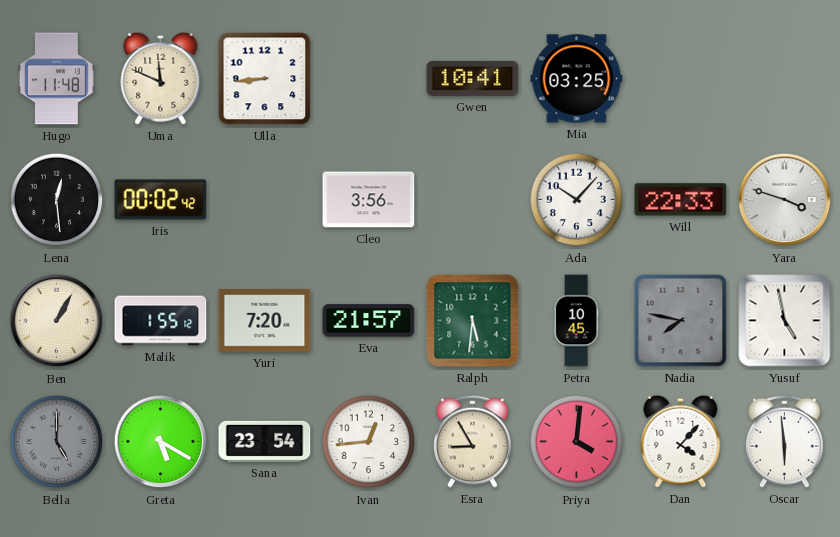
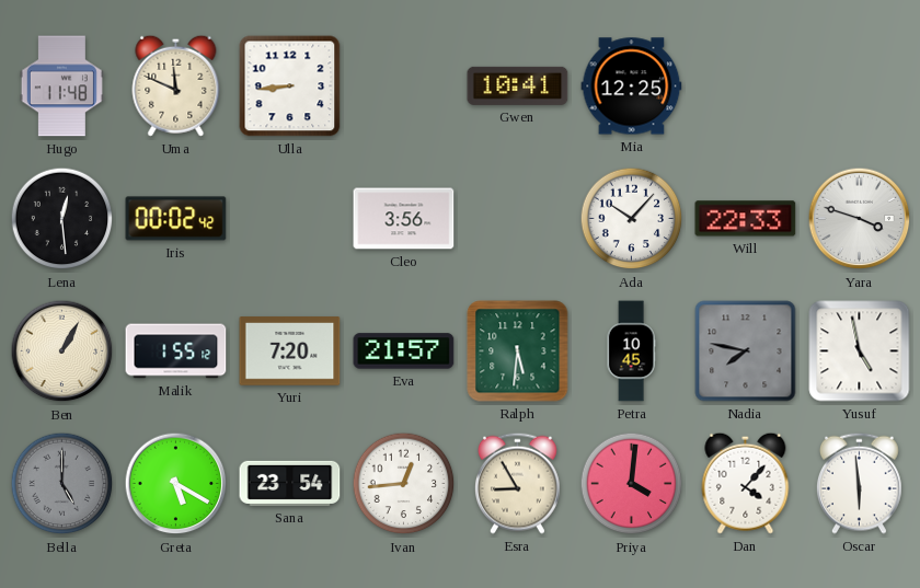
Mia: 03:25 -> 12:25 (632, 87)
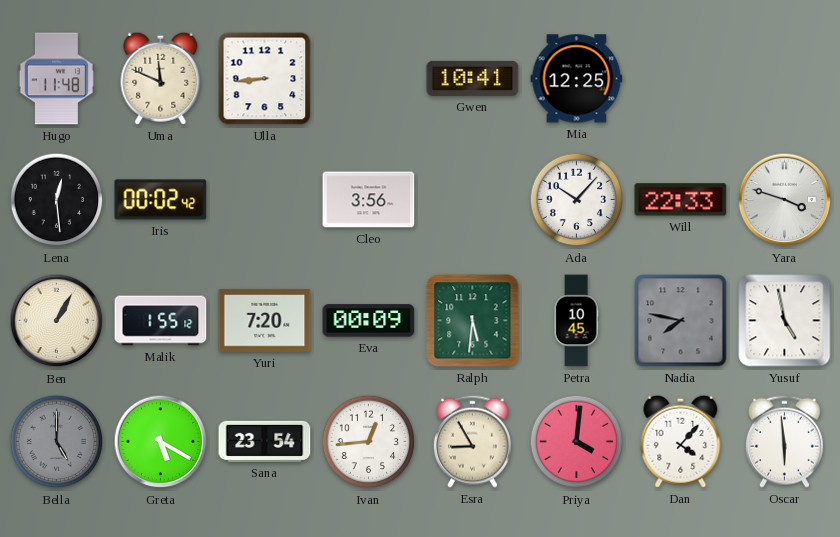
Eva: 21:57 -> 00:09 (369, 321)
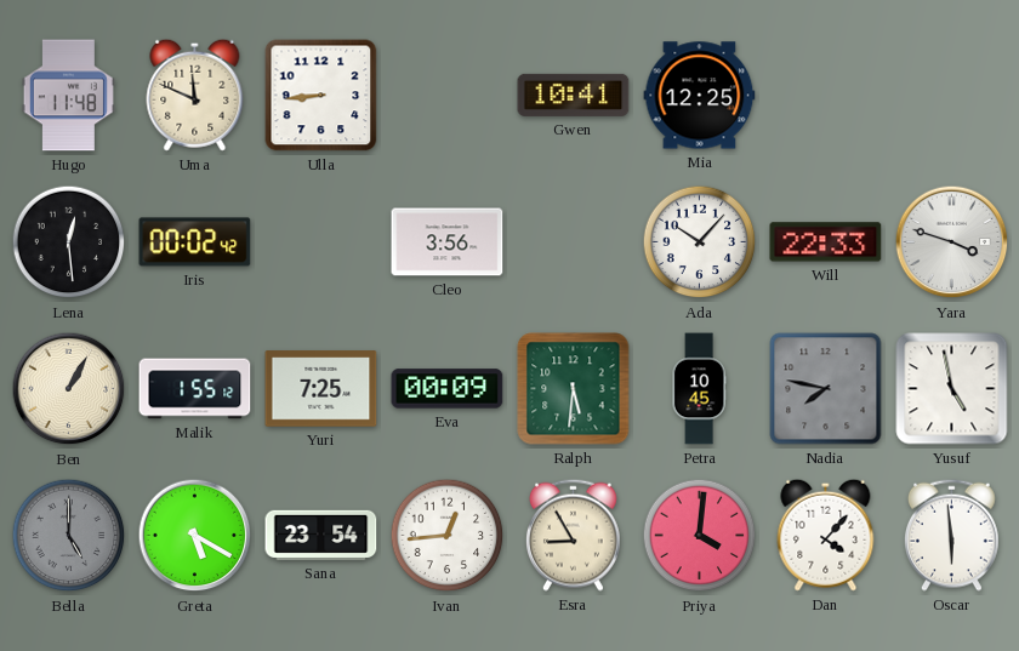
Yuri: 7:20 -> 7:25 (321, 389)
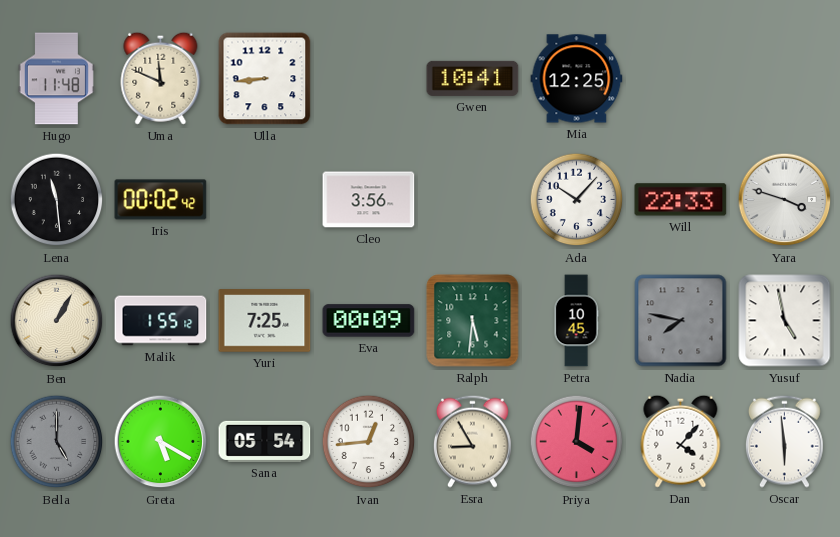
Lena: 12:29 -> 11:29 (57, 200)
Sana: 23:54 -> 05:54 (265, 441)
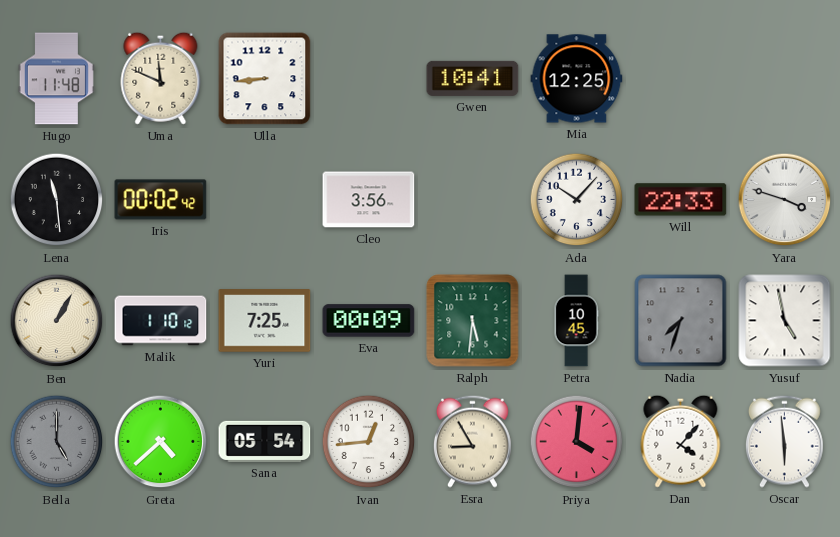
Malik: 1:55 -> 1:10 (161, 321)
Nadia: 7:47 -> 7:33 (681, 321)
Greta: 5:20 -> 4:38 (161, 442)
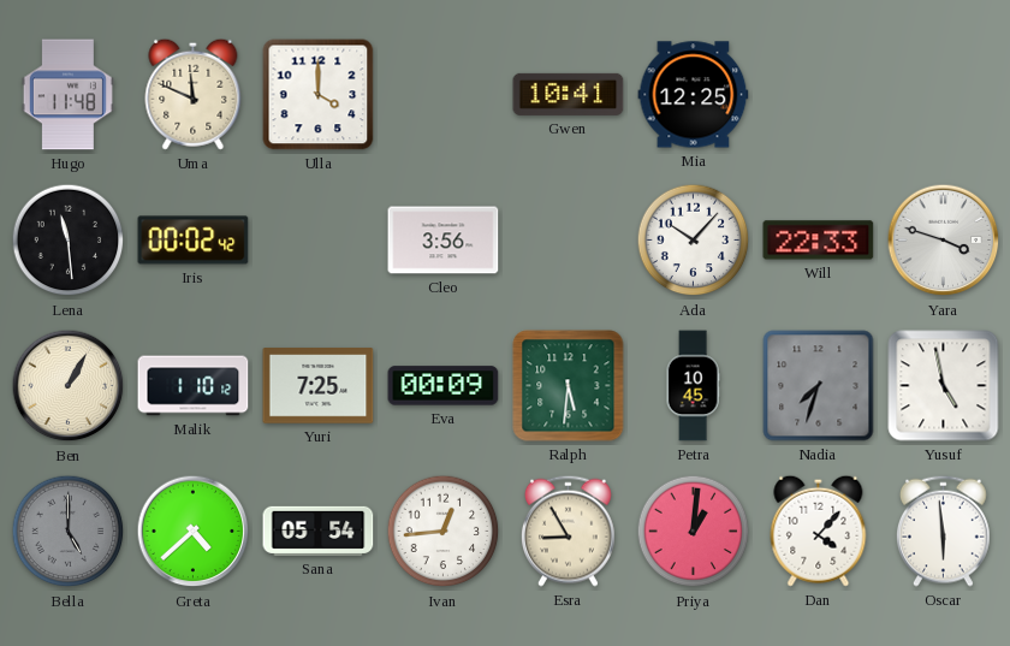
Ulla: 8:44 -> 4:00 (319, 95)
Priya: 4:01 -> 1:01 (694, 532)
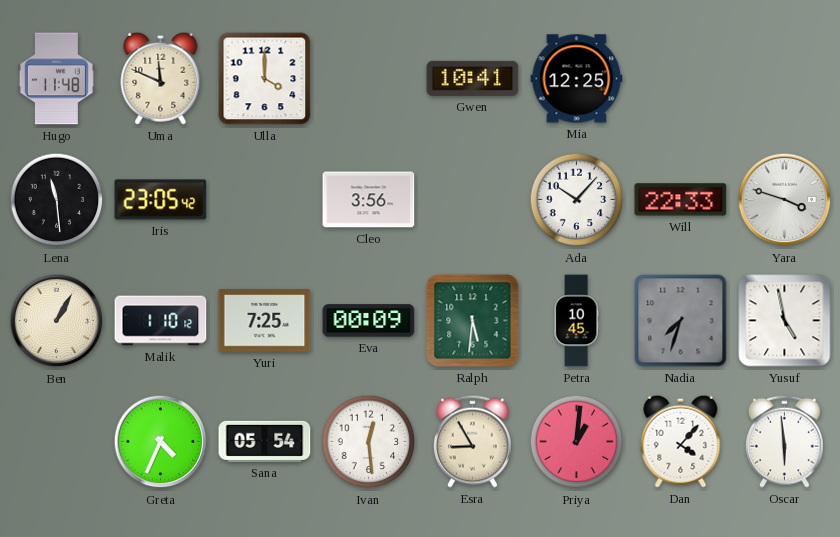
Iris: 00:02 -> 23:05 (161, 200)
Bella: 5:00 -> none (69, 532)
Greta: 4:38 -> 4:34 (161, 442)
Ivan: 12:44 -> 12:29 (369, 442)
